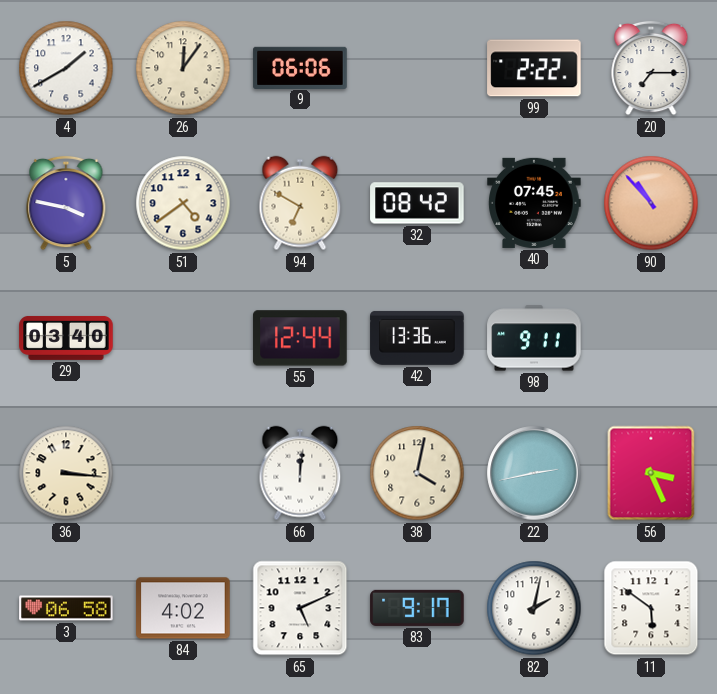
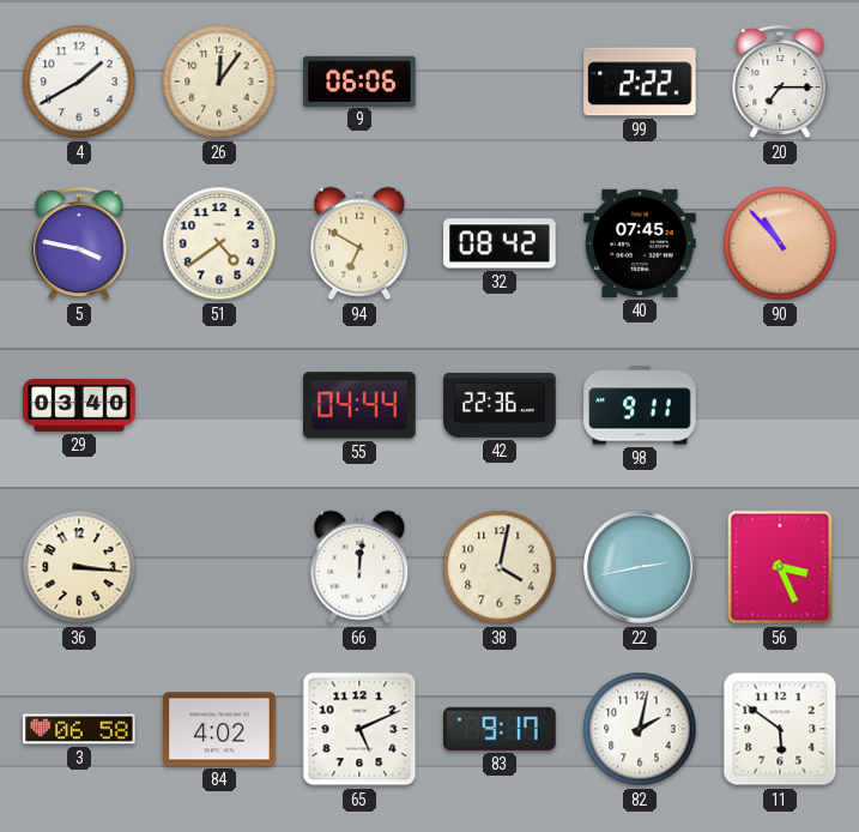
55: 12:44 -> 04:44 (359, 405)
42: 13:36 -> 22:36 (500, 405)
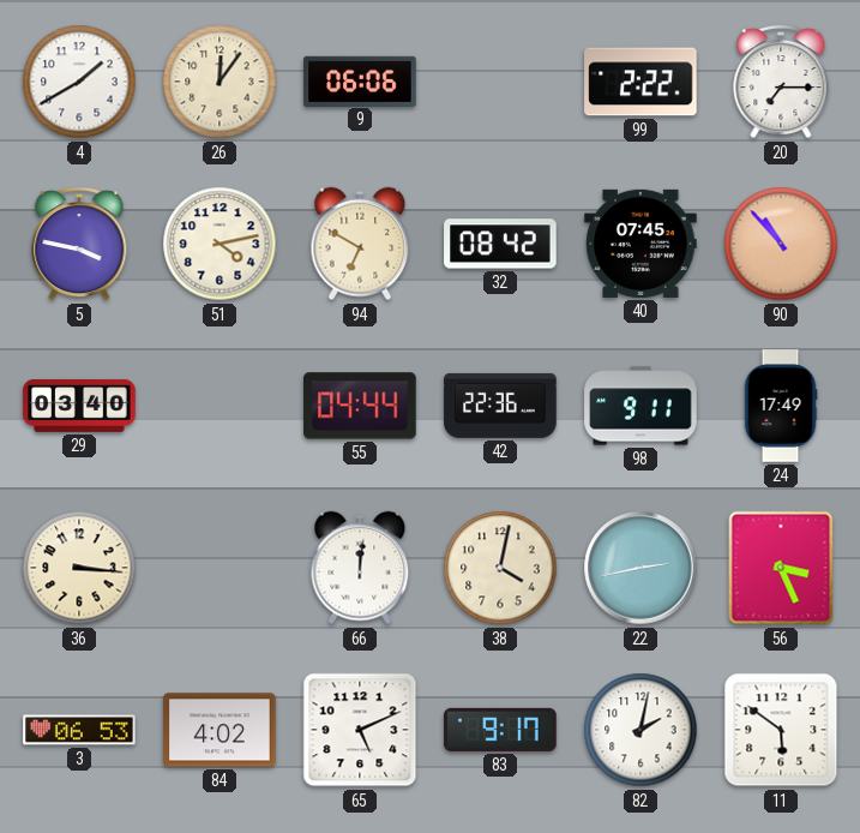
51: 4:39 -> 4:13 (219, 244)
24: none -> 17:49 (781, 406)
3: 06:58 -> 06:53 (79, 730)
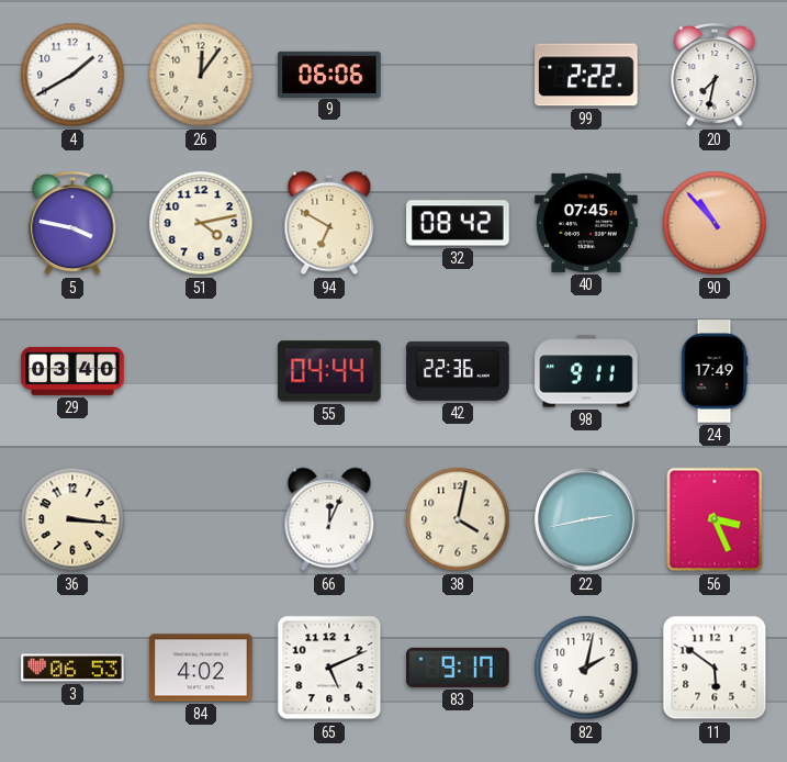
20: 7:15 -> 7:32 (715, 75)
66: 12:01 -> 12:04 (329, 519)
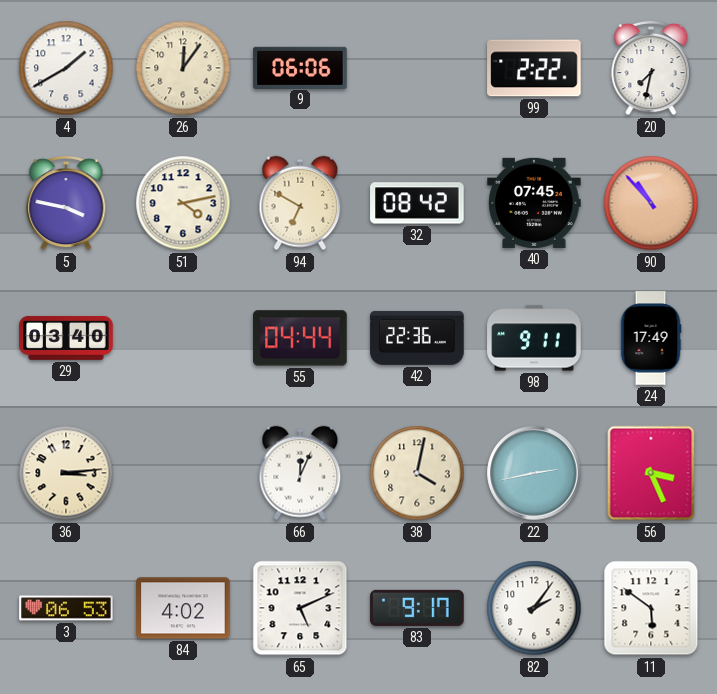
36: 3:16 -> 3:14 (66, 473)
82: 2:02 -> 2:06 (534, 608)
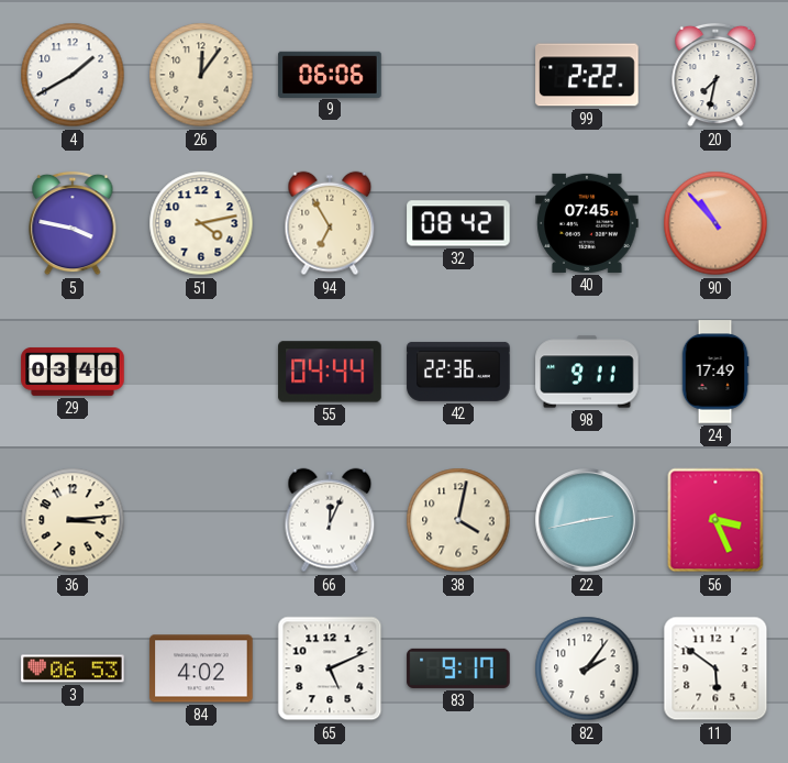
94: 6:50 -> 6:55 (330, 223)
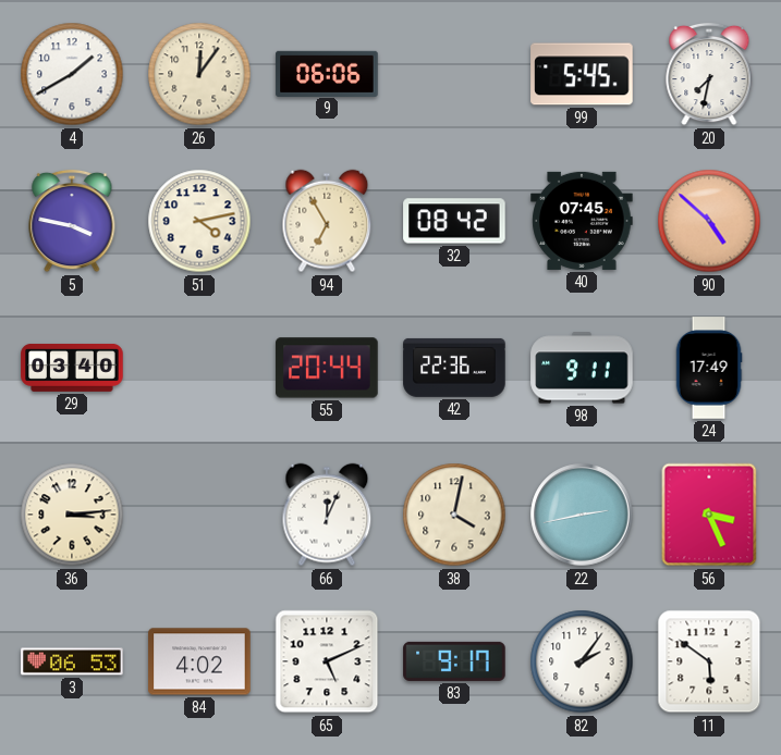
99: 2:22 -> 5:45 (582, 74)
90: 10:53 -> 4:52 (709, 221)
55: 04:44 -> 20:44 (327, 368)
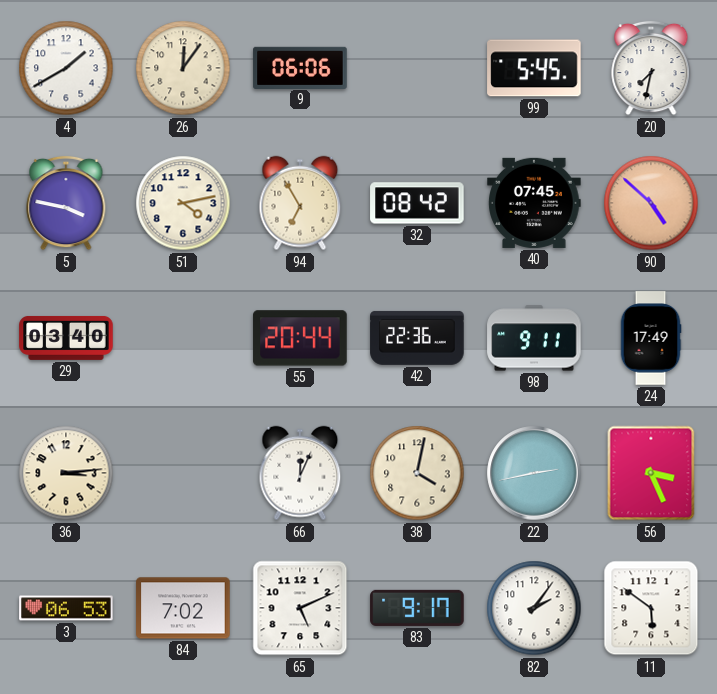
84: 4:02 -> 7:02 (183, 608)
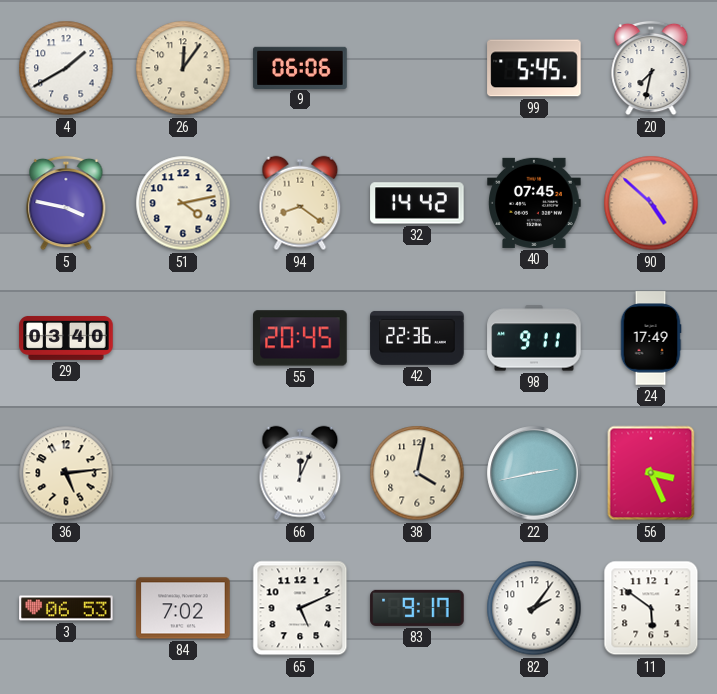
94: 6:55 -> 8:21 (300, 203)
32: 08:42 -> 14:42 (417, 203)
55: 20:44 -> 20:45 (300, 338)
36: 3:14 -> 5:14 (66, 473)
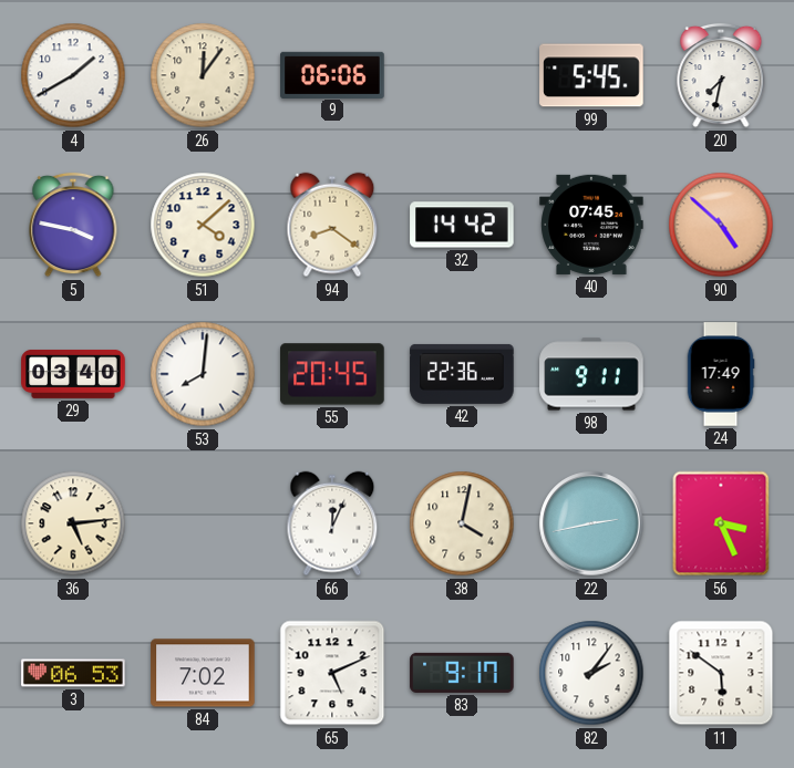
51: 4:13 -> 4:08 (203, 225)
53: none -> 8:01 (203, 374)
